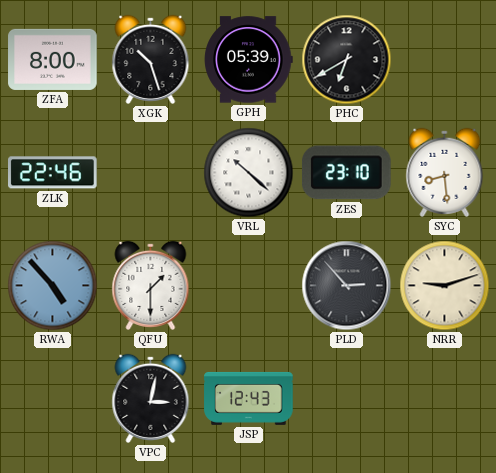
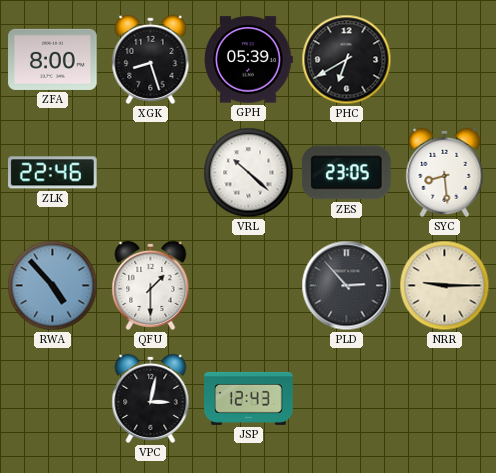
XGK: 10:27 -> 8:27 (151, 59)
ZES: 23:10 -> 23:05 (346, 173)
NRR: 9:12 -> 9:15 (445, 286)
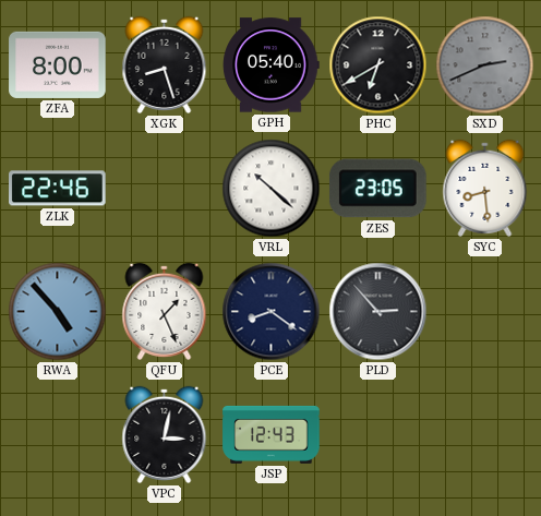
GPH: 05:39 -> 05:40 (270, 65)
SXD: none -> 2:41 (485, 65)
QFU: 1:30 -> 1:26 (165, 311)
PCE: none -> 8:21 (272, 312)
NRR: 9:15 -> none (445, 286)
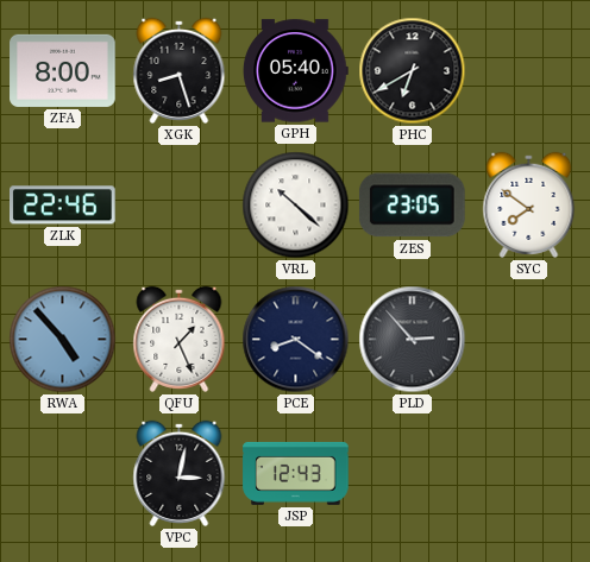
SXD: 2:41 -> none (485, 65)
SYC: 8:29 -> 7:51 (529, 204)
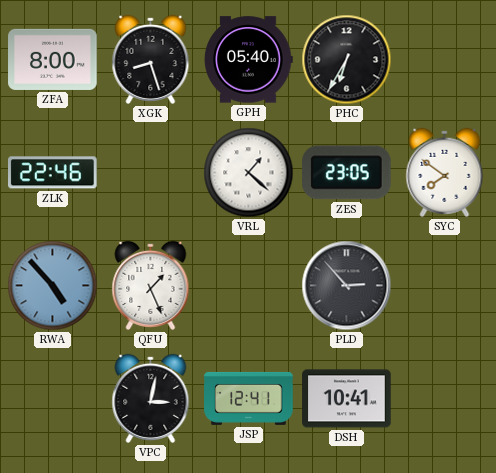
PHC: 6:40 -> 6:35 (347, 60)
VRL: 10:22 -> 1:22 (249, 173)
PCE: 8:21 -> none (296, 340)
JSP: 12:43 -> 12:41 (249, 398)
DSH: none -> 10:41 (347, 399)
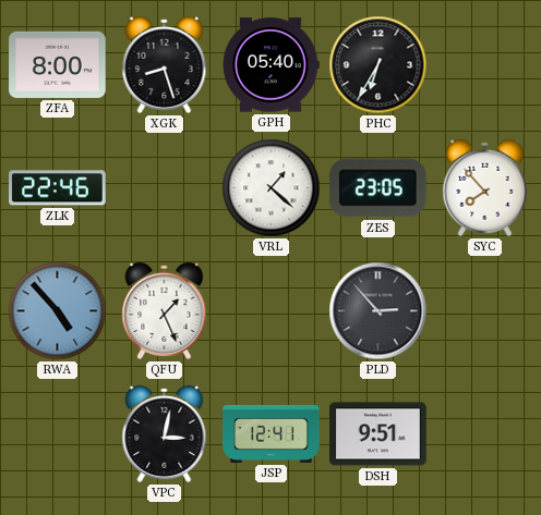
SYC: 7:51 -> 7:53 (485, 187)
DSH: 10:41 -> 9:51 (378, 434)
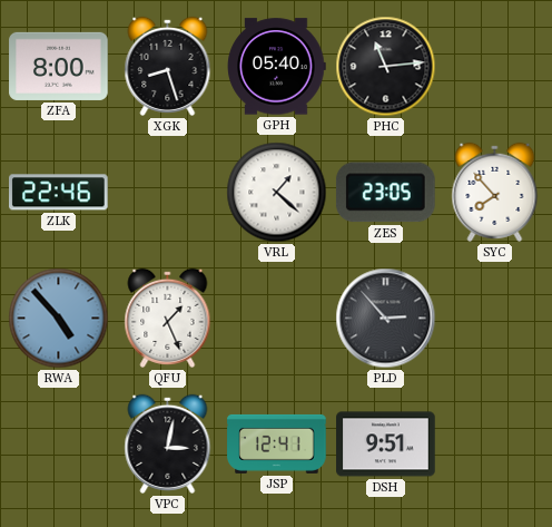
PHC: 6:35 -> 11:14 (386, 67)
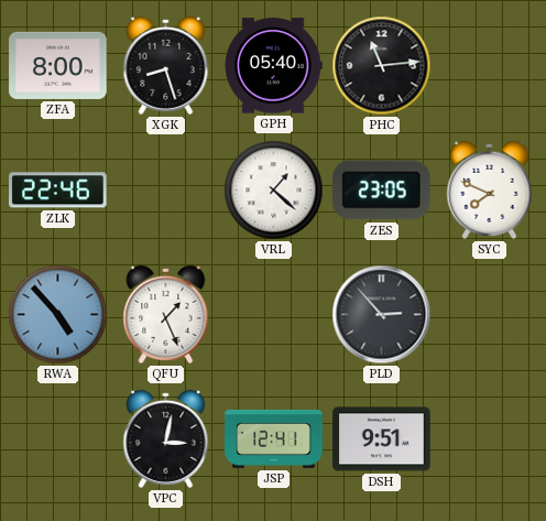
SYC: 7:53 -> 7:49 (490, 189)
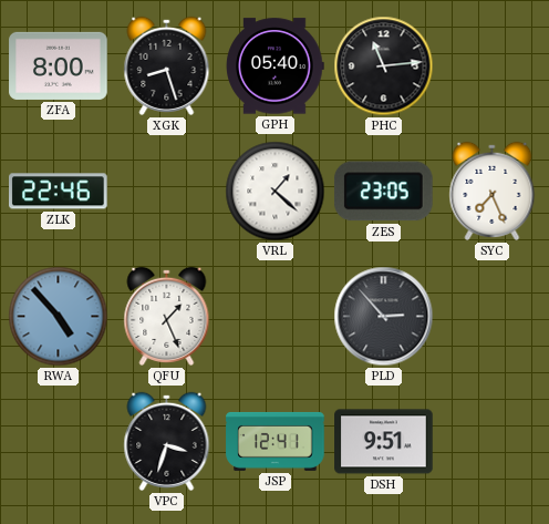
SYC: 7:49 -> 7:26 (493, 191)
VPC: 3:02 -> 3:33 (167, 441)
